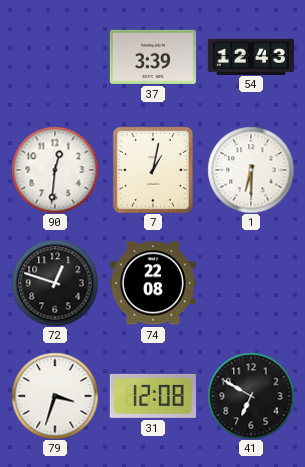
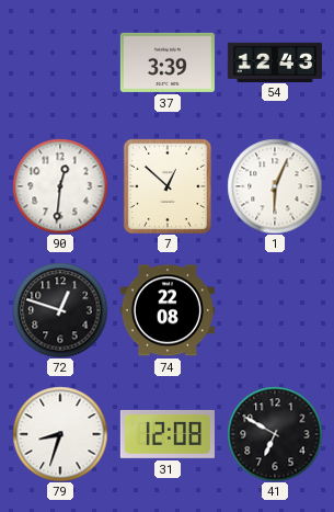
7: 1:02 -> 12:52 (168, 186)
1: 6:30 -> 6:04 (275, 186)
79: 3:33 -> 8:33 (60, 434)
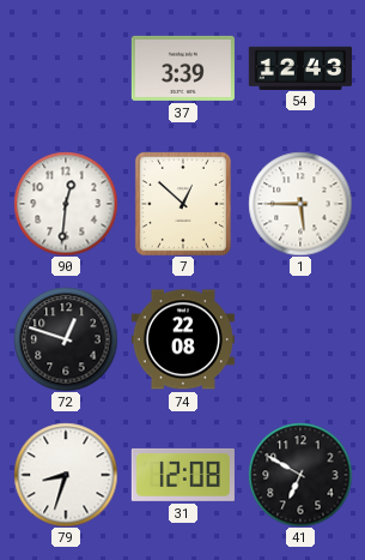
1: 6:04 -> 5:45 (300, 204)
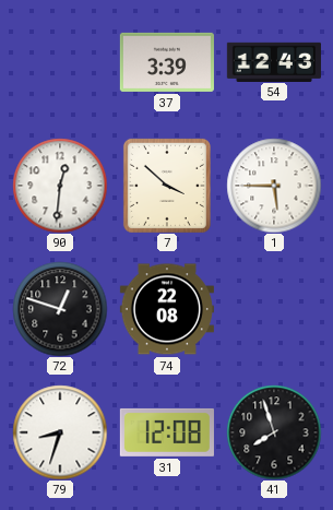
7: 12:52 -> 3:52 (167, 186)
41: 6:50 -> 7:57 (274, 432)
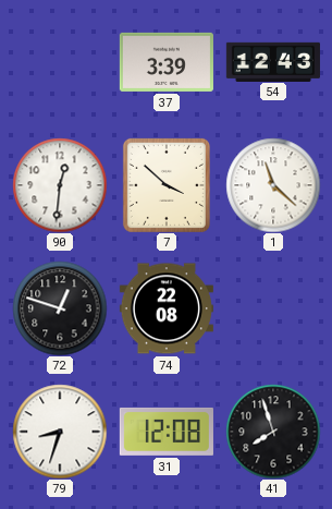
1: 5:45 -> 11:22 (273, 185)
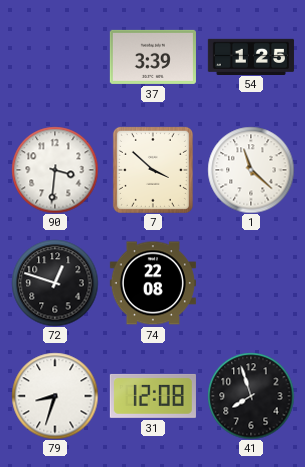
54: 12:43 -> 1:25 (251, 56)
90: 12:31 -> 3:31 (55, 170)
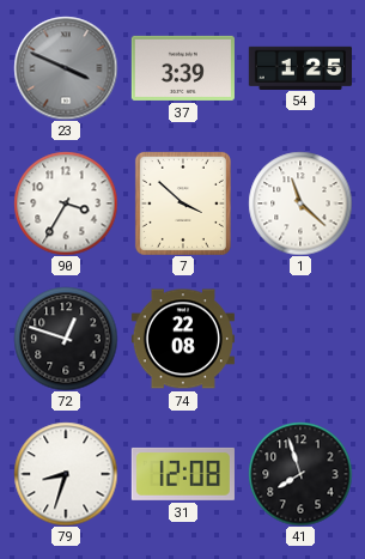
23: none -> 3:49 (66, 68)
90: 3:31 -> 3:35 (66, 203)
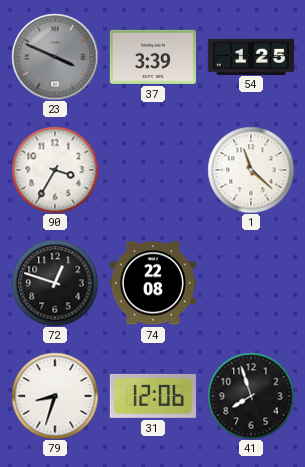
7: 3:52 -> none (183, 203)
31: 12:08 -> 12:06 (153, 396)
